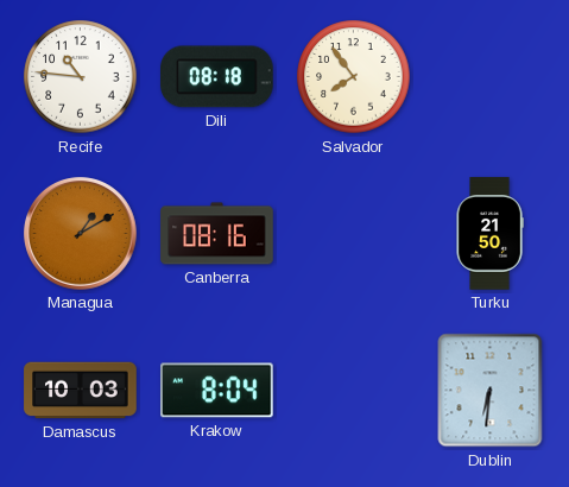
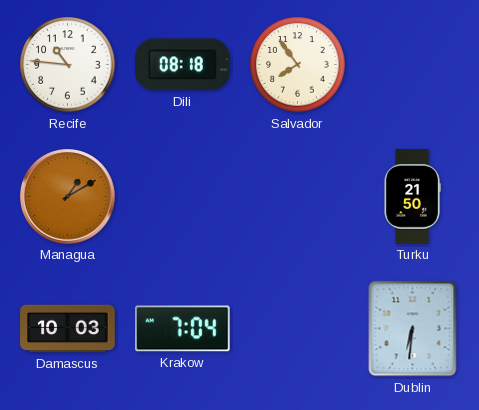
Canberra: 08:16 -> none (217, 234)
Krakow: 8:04 -> 7:04 (183, 329)
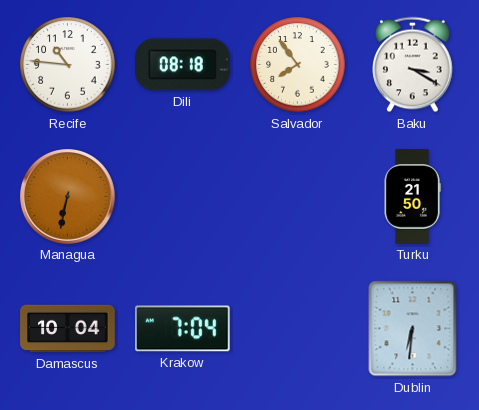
Baku: none -> 3:20 (413, 65)
Managua: 1:10 -> 6:32 (68, 197)
Damascus: 10:03 -> 10:04 (68, 329)
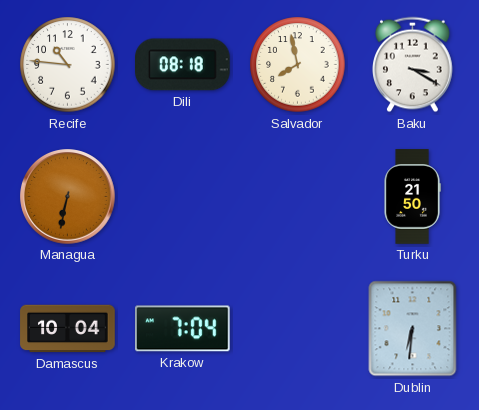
Salvador: 7:54 -> 7:58 (298, 65)
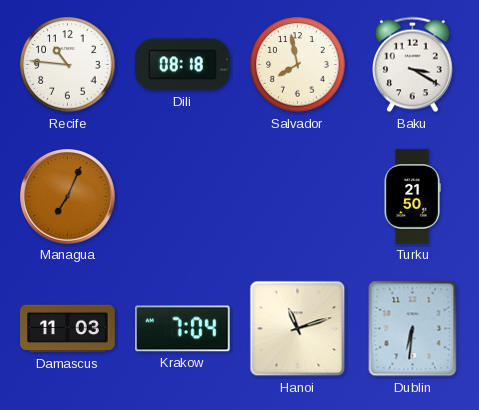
Managua: 6:32 -> 7:04 (68, 197)
Damascus: 10:04 -> 11:03 (68, 329)
Hanoi: none -> 11:12 (298, 329)
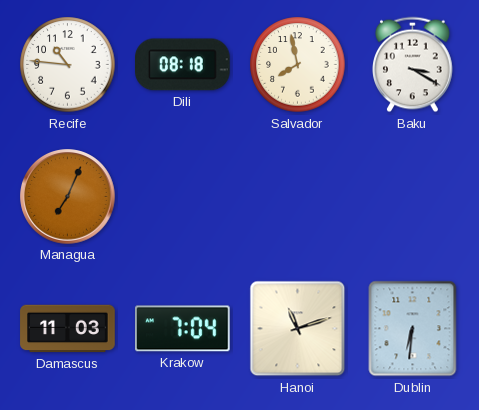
Turku: 21:50 -> none (412, 197)
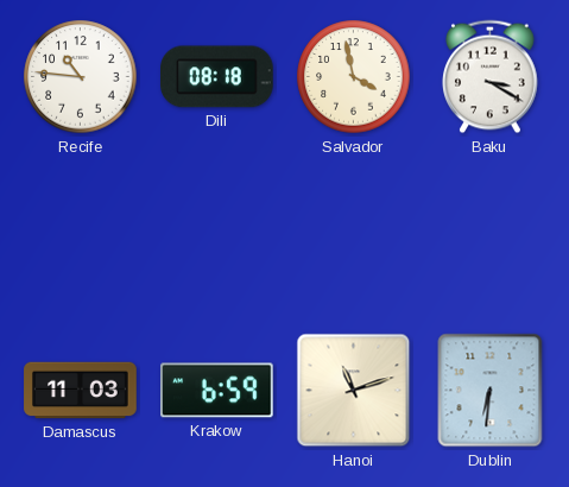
Salvador: 7:58 -> 3:58 (354, 77)
Managua: 7:04 -> none (68, 197)
Krakow: 7:04 -> 6:59 (217, 391)
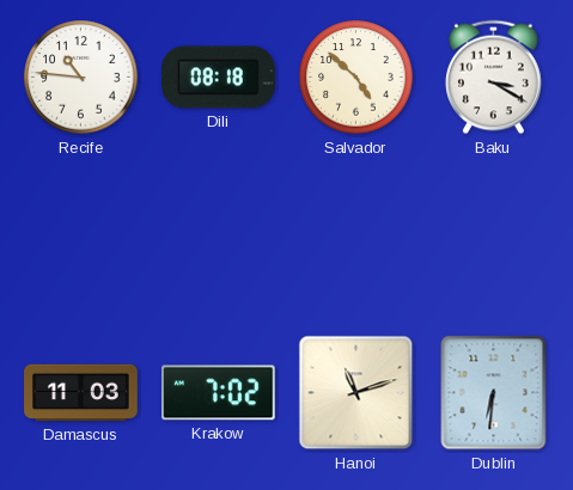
Salvador: 3:58 -> 4:52 (356, 78)
Krakow: 6:59 -> 7:02 (219, 393)
